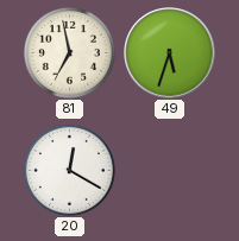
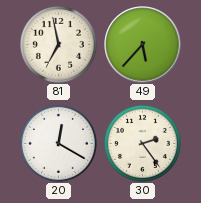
49: 5:33 -> 5:37 (143, 45)
30: none -> 2:24 (142, 143)
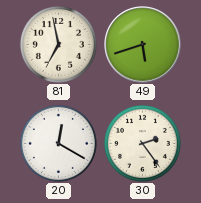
49: 5:37 -> 5:42 (143, 45)
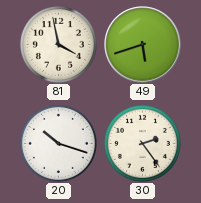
81: 6:58 -> 3:58 (58, 44)
20: 12:20 -> 10:18 (58, 143)
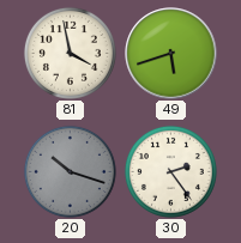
20 dial: white -> grey (70, 171)
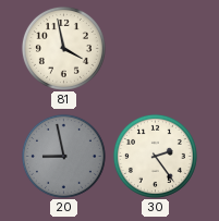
49: 5:42 -> none (171, 54)
20: 10:18 -> 8:58 (63, 156)
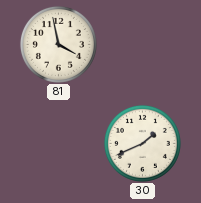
20: 8:58 -> none (63, 156)
30: 2:24 -> 1:41 (142, 143)
